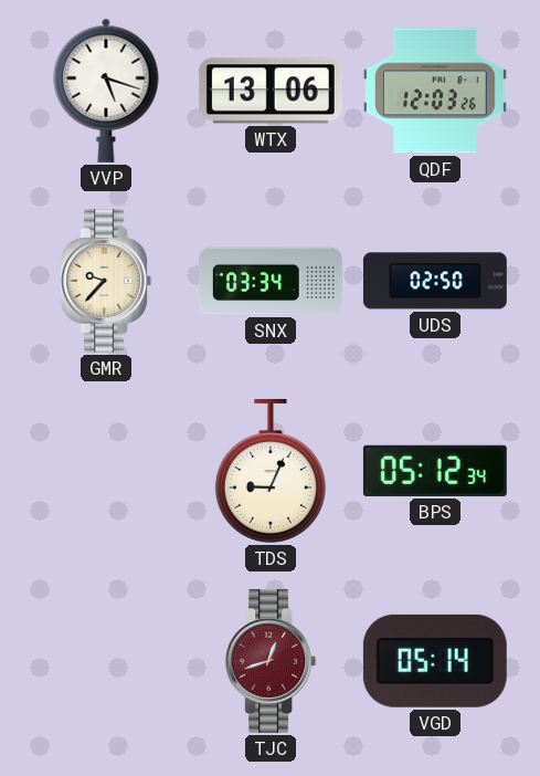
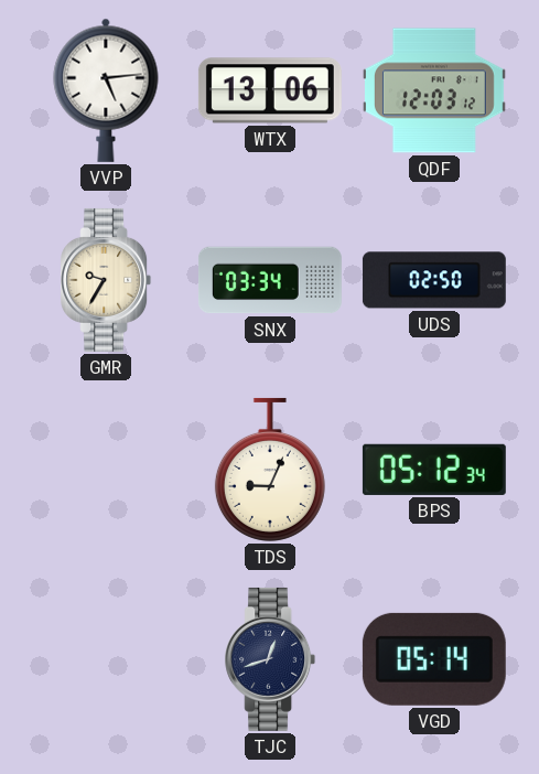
VVP: 5:18 -> 5:14 (106, 90)
QDF: 12:03:26 -> 12:03:12 (434, 90)
GMR: 9:37 -> 9:35 (106, 280)
TJC dial: burgundy -> navy (270, 659)
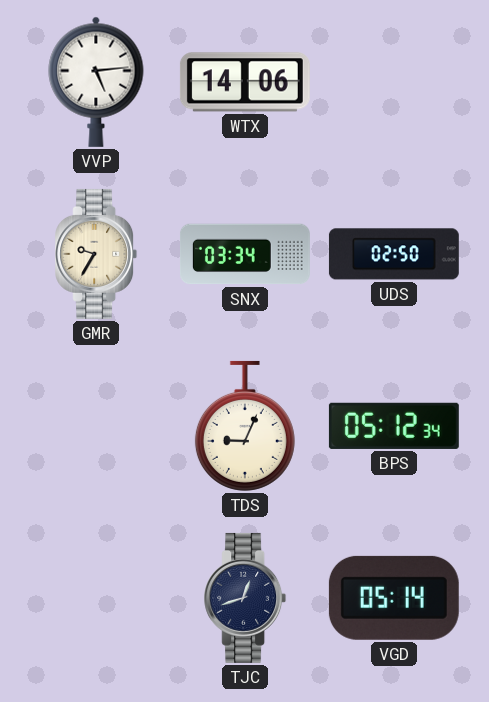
WTX: 13:06 -> 14:06 (245, 82)
QDF: 12:03 -> none (434, 90)
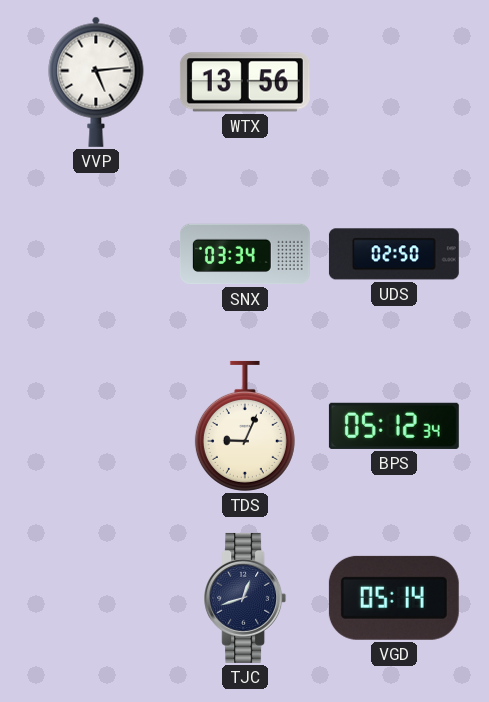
WTX: 14:06 -> 13:56 (245, 82)
GMR: 9:35 -> none (96, 254)
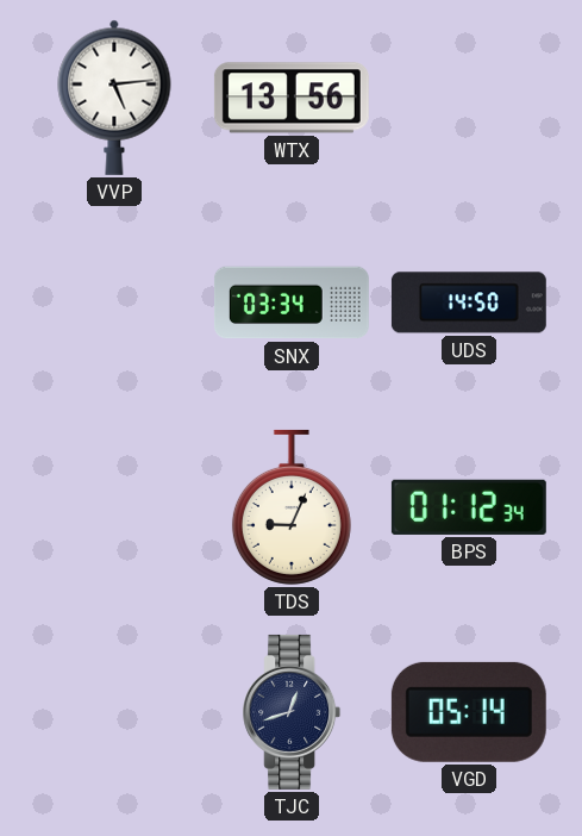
UDS: 02:50 -> 14:50 (469, 302)
BPS: 05:12 -> 01:12 (469, 507)
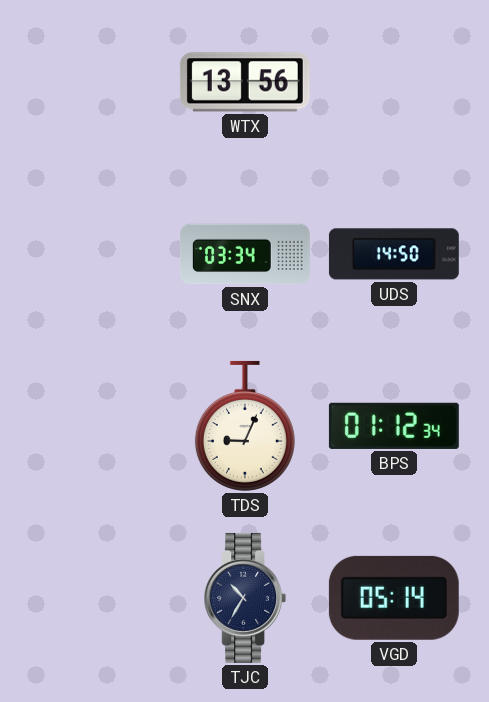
VVP: 5:14 -> none (114, 98)
TJC: 12:42 -> 10:35 (245, 598)
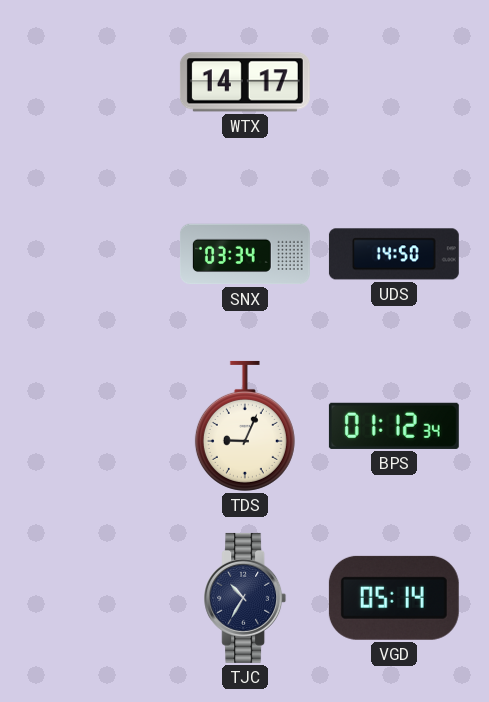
WTX: 13:56 -> 14:17 (245, 82)
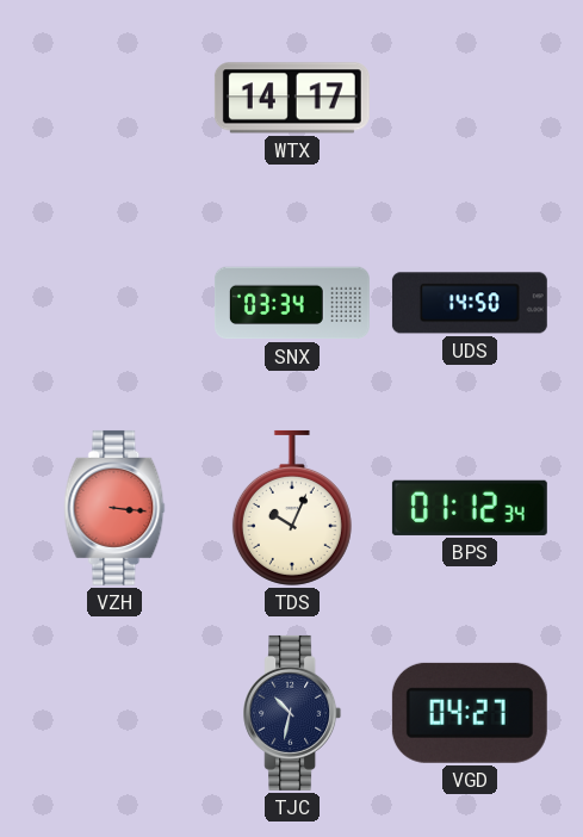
VZH: none -> 3:16 (114, 508)
TDS: 9:04 -> 10:04 (292, 508)
TJC: 10:35 -> 10:32 (292, 713)
VGD: 05:14 -> 04:27 (470, 713)
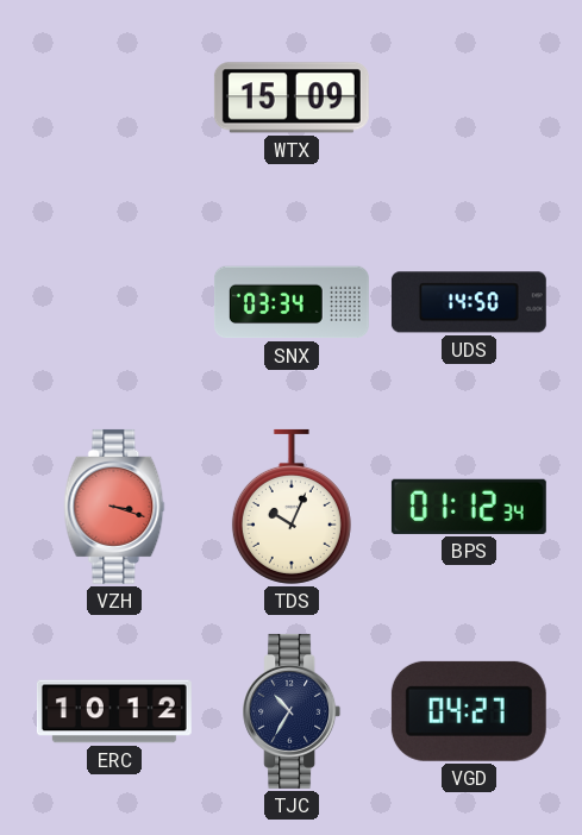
WTX: 14:17 -> 15:09 (292, 98)
VZH: 3:16 -> 3:18 (114, 507)
ERC: none -> 10:12 (114, 711)
TJC: 10:32 -> 10:35 (292, 711)
